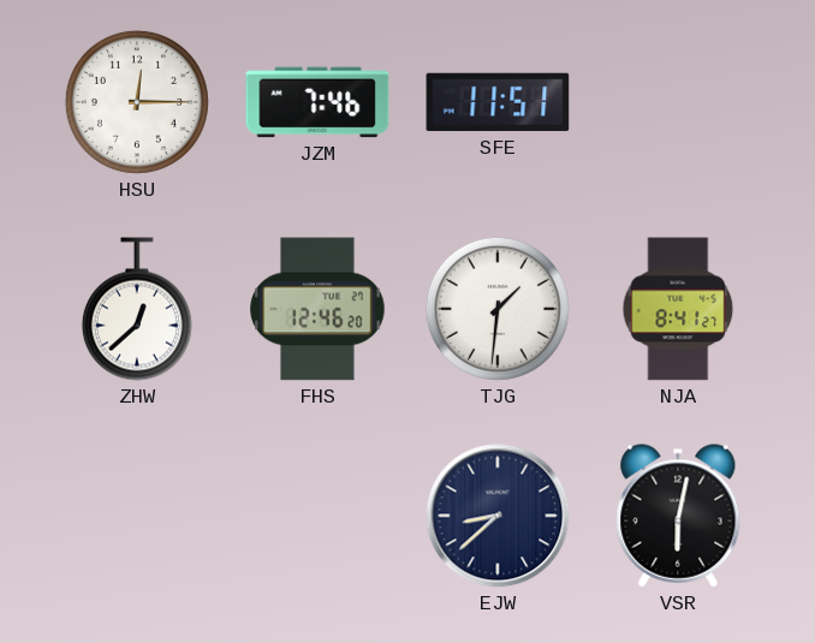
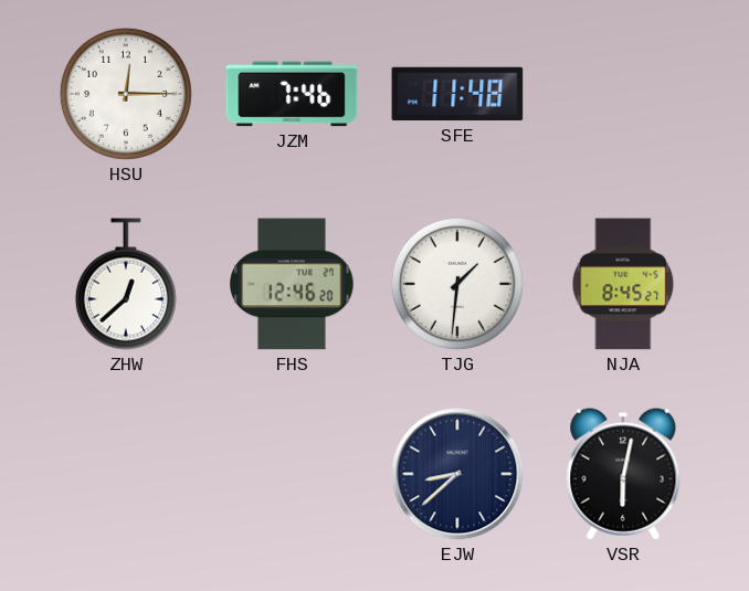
SFE: 11:51 -> 11:48 (457, 94)
NJA: 8:41 -> 8:45 (623, 284)
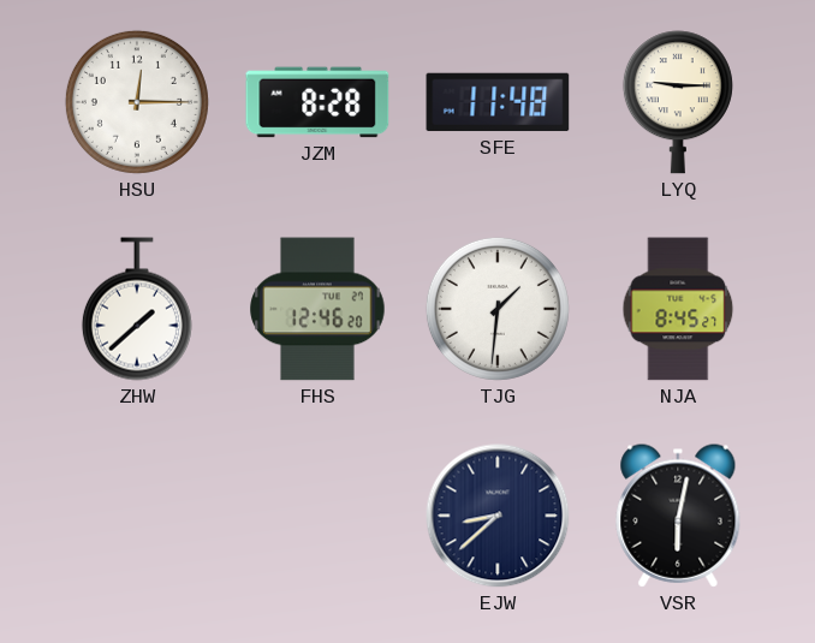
JZM: 7:46 -> 8:28 (317, 102)
LYQ: none -> 9:15 (678, 102)
ZHW: 12:38 -> 1:38 (137, 309)
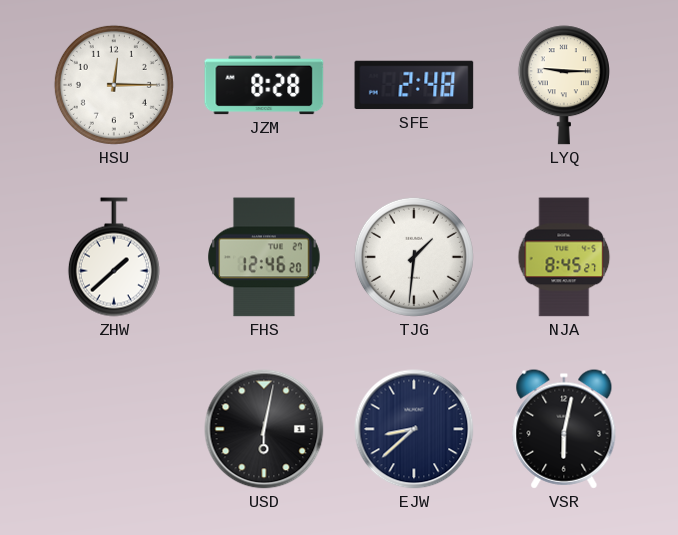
SFE: 11:48 -> 2:48 (414, 85)
USD: none -> 6:02 (264, 429)
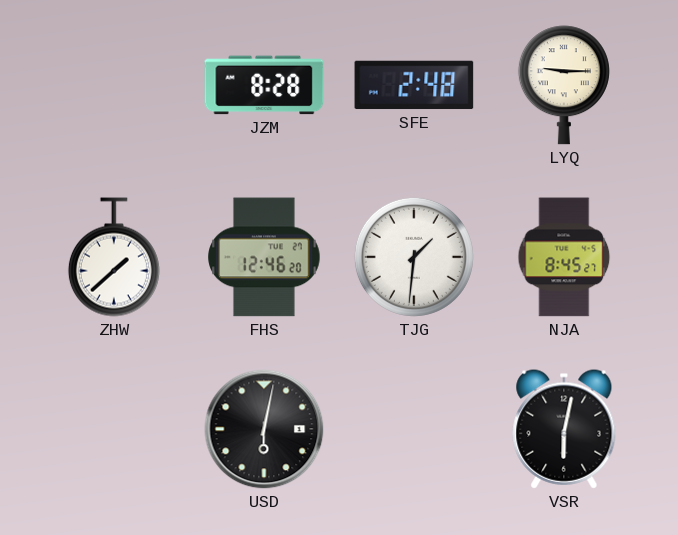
HSU: 12:15 -> none (114, 85)
EJW: 8:38 -> none (414, 429)
